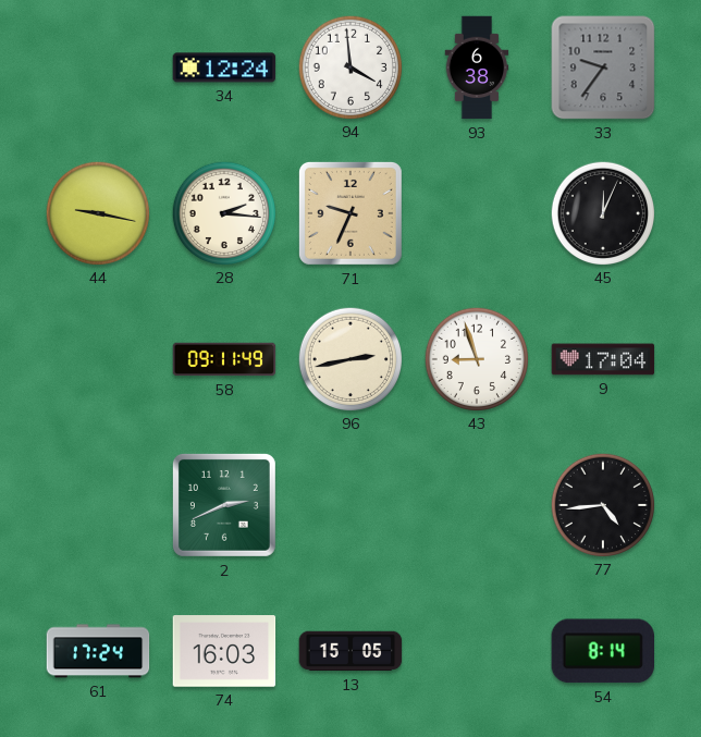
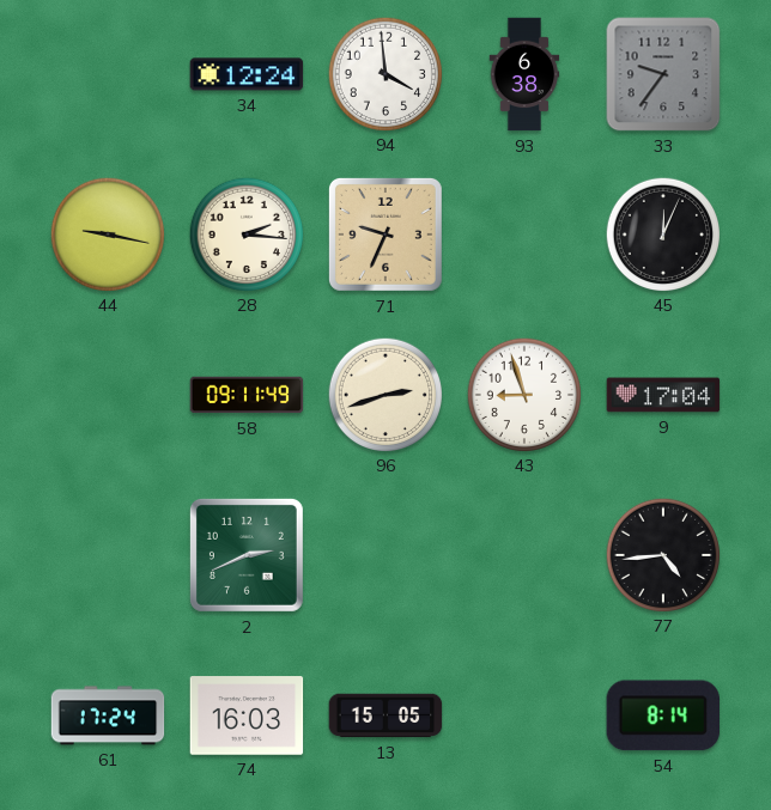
96: 2:43 -> 2:42 (384, 394)
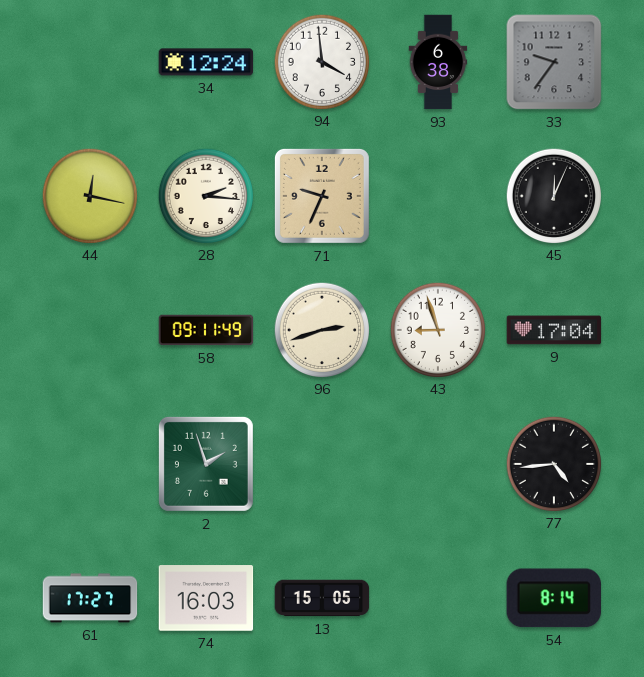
44: 9:17 -> 12:17 (89, 195)
2: 2:41 -> 1:57 (206, 464)
61: 17:24 -> 17:27 (90, 598)
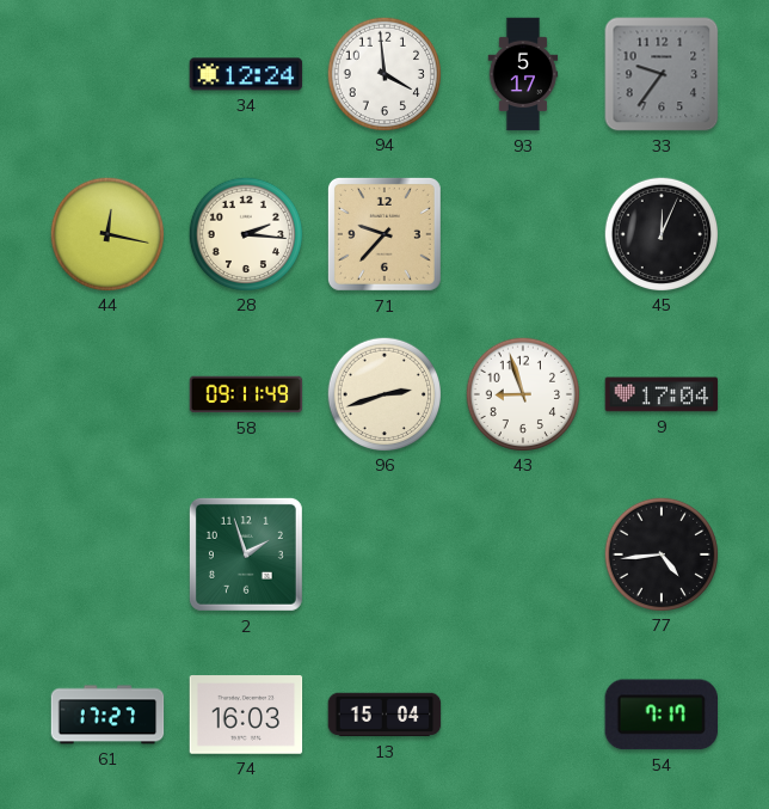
93: 6:38 -> 5:17 (523, 74)
71: 9:34 -> 9:37 (384, 234)
13: 15:05 -> 15:04 (384, 715)
54: 8:14 -> 7:17 (660, 715)
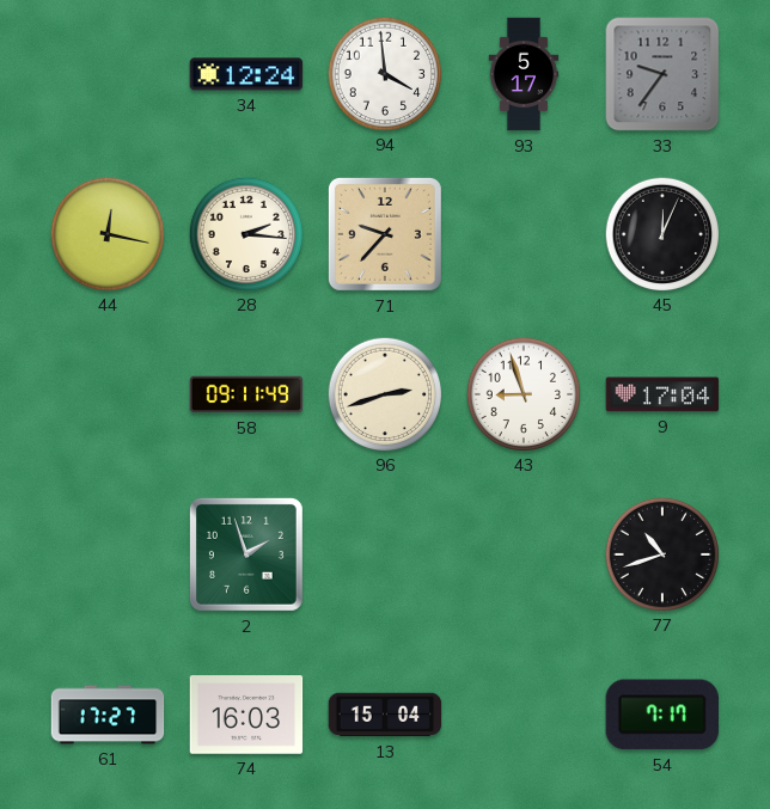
77: 4:44 -> 10:42 (661, 553)
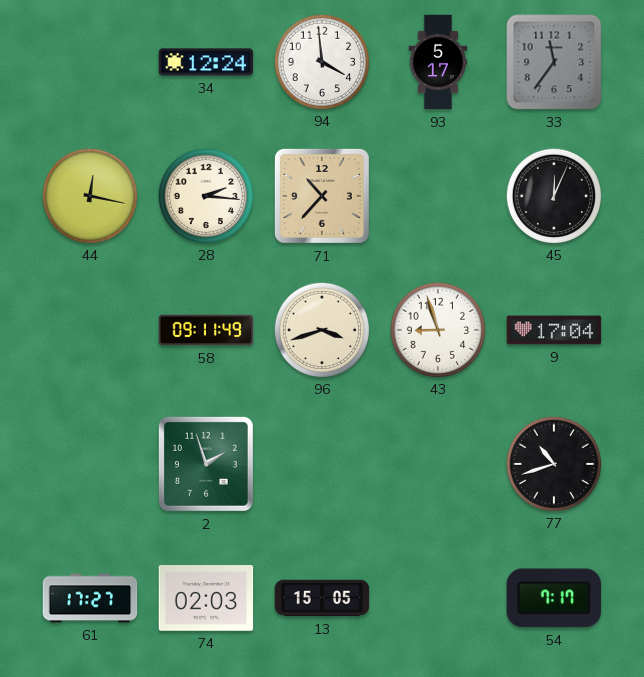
33: 9:36 -> 11:36 (554, 62)
71: 9:37 -> 10:37 (322, 196)
96: 2:42 -> 3:42 (321, 329)
74: 16:03 -> 02:03 (206, 598)
13: 15:04 -> 15:05 (322, 598)
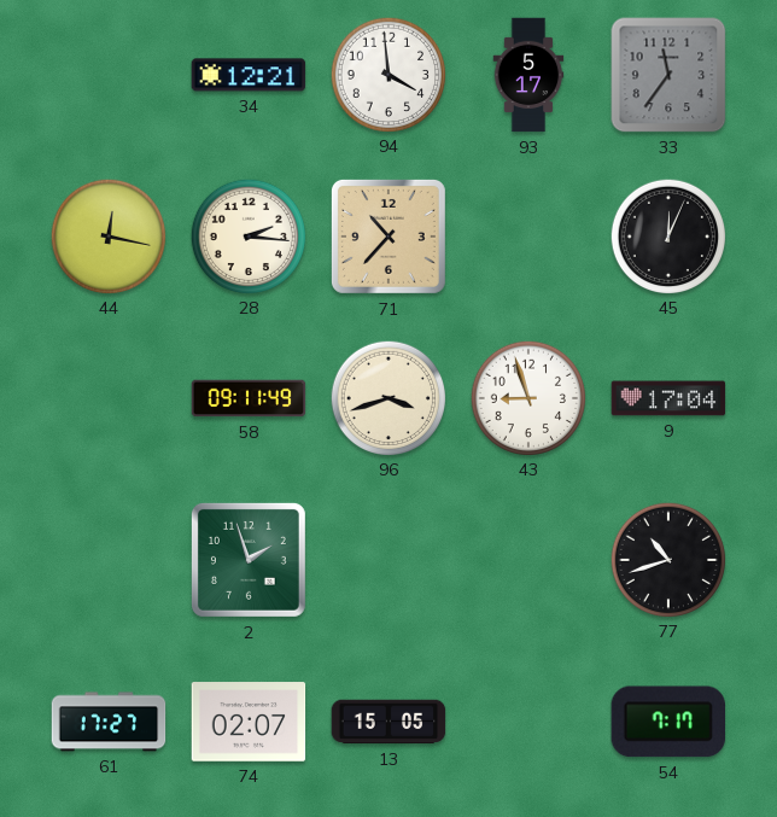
34: 12:24 -> 12:21 (249, 75)
74: 02:03 -> 02:07 (249, 722)
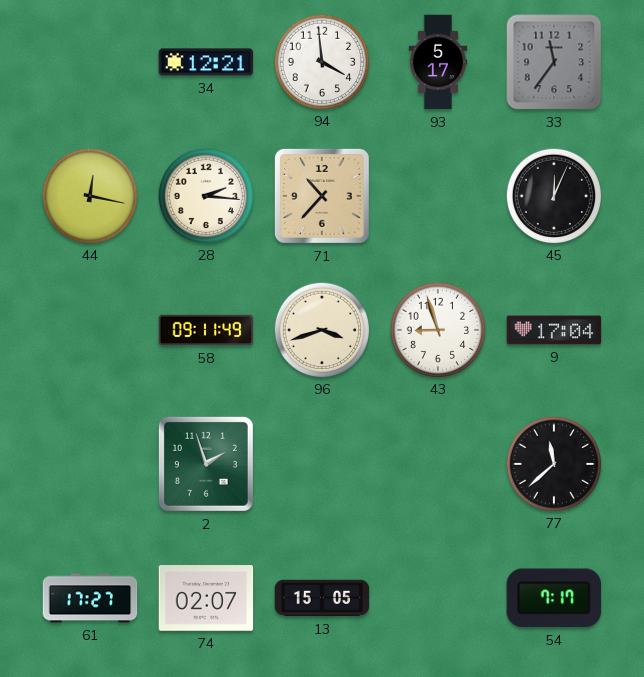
77: 10:42 -> 11:38 (553, 463)
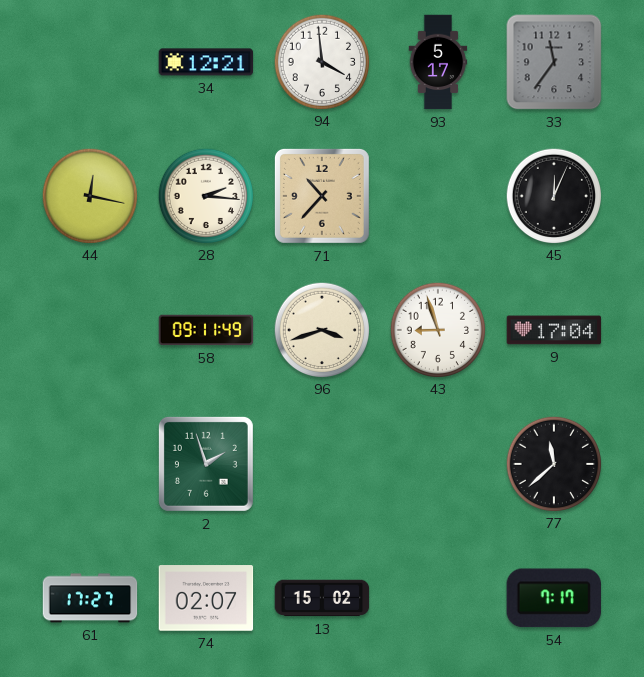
13: 15:05 -> 15:02 (322, 598)
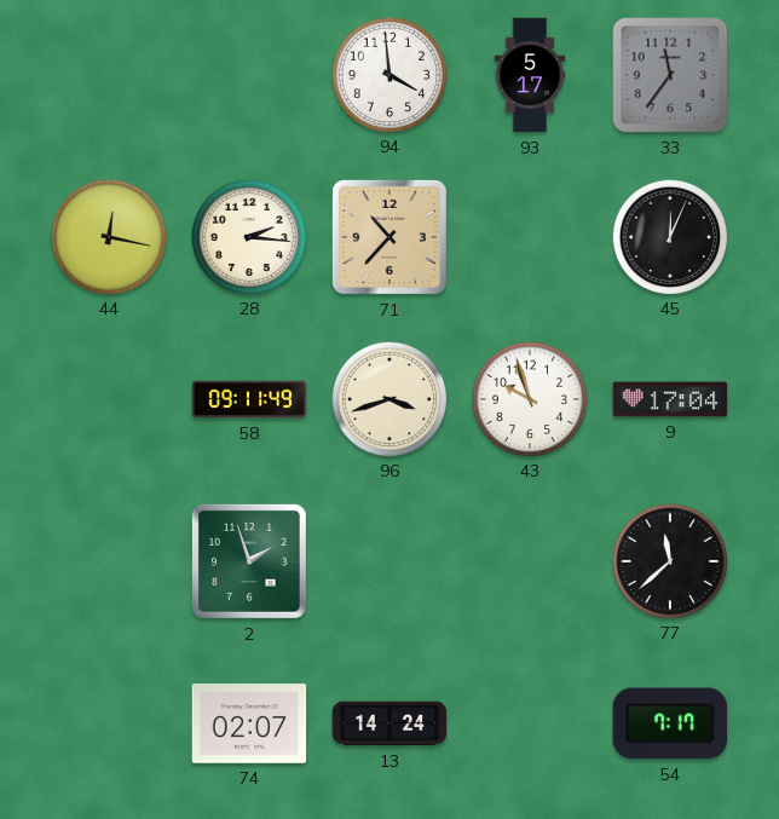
34: 12:21 -> none (206, 62)
43: 8:57 -> 9:57 (529, 398)
61: 17:27 -> none (90, 598)
13: 15:02 -> 14:24 (389, 723)
